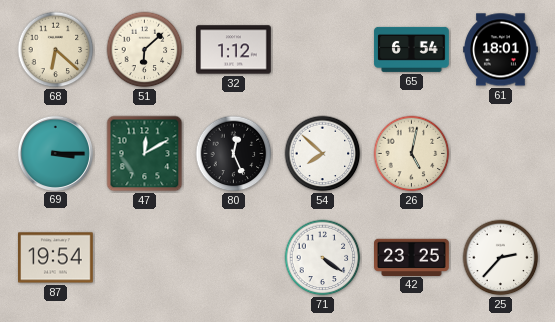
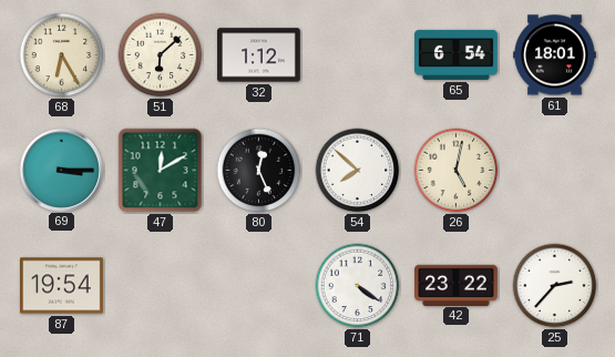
68: 6:22 -> 6:25 (62, 55)
42: 23:25 -> 23:22 (457, 285)
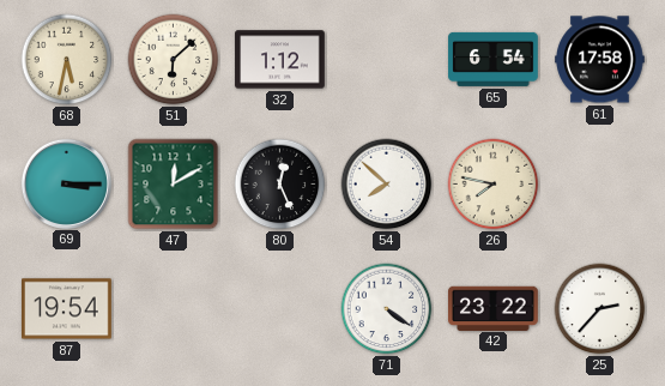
68: 6:25 -> 5:32 (67, 60)
61: 18:01 -> 17:58 (600, 60)
26: 5:02 -> 7:47 (494, 185)
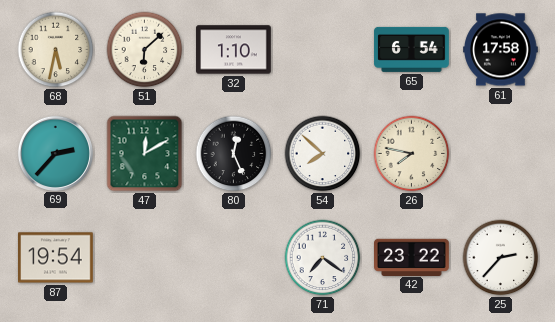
32: 1:12 -> 1:10 (234, 50)
69: 3:15 -> 2:37 (55, 153)
71: 4:21 -> 7:21 (323, 258)
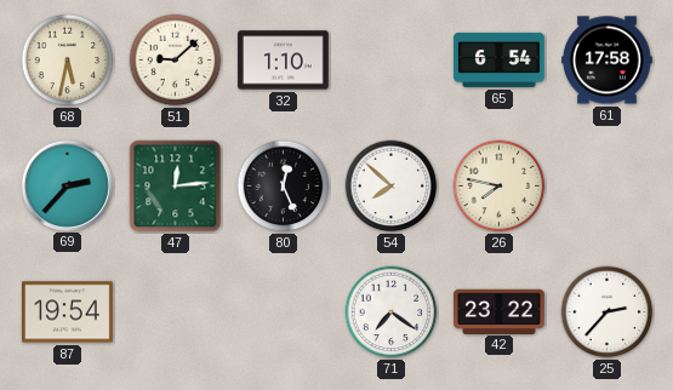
51: 6:08 -> 9:08 (176, 61)
47: 12:10 -> 12:14 (176, 187)
